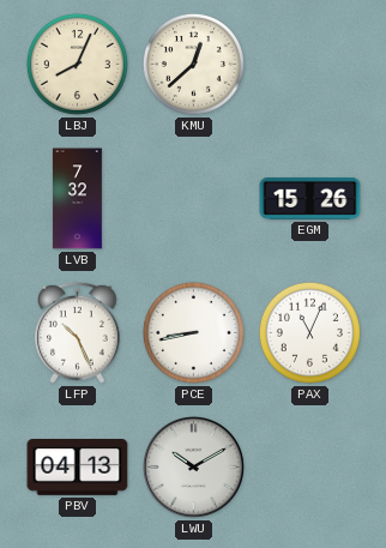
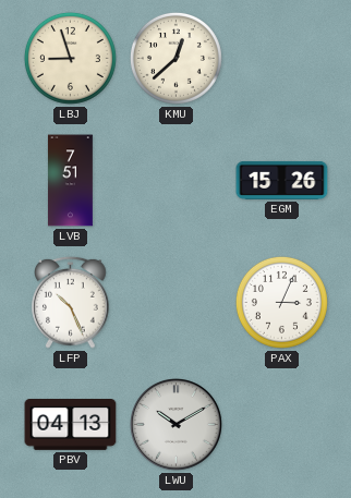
LBJ: 8:04 -> 8:57 (70, 58)
LVB: 7:32 -> 7:51 (70, 181)
PCE: 8:43 -> none (193, 332)
PAX: 11:04 -> 3:04 (281, 302)
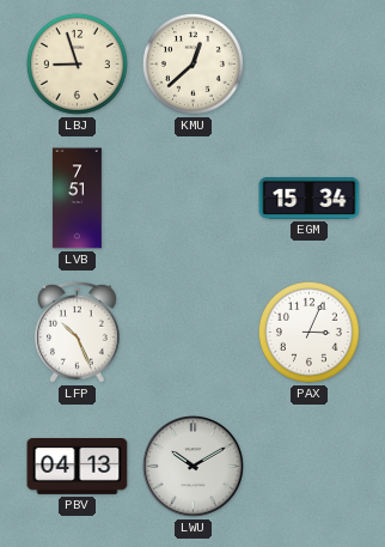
EGM: 15:26 -> 15:34 (310, 197)
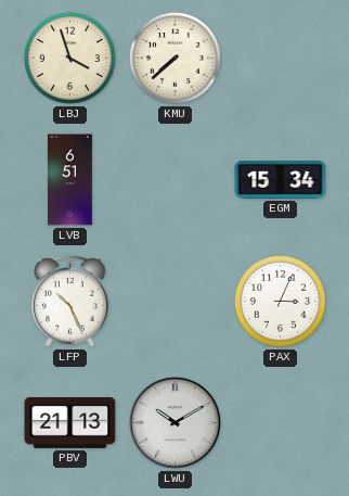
LBJ: 8:57 -> 3:57 (69, 58)
KMU: 12:38 -> 7:38 (174, 58)
LVB: 7:51 -> 6:51 (69, 180)
PBV: 04:13 -> 21:13 (70, 423)
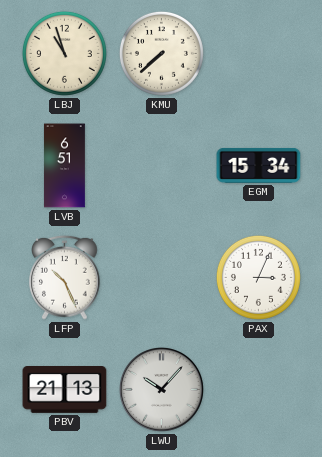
LBJ: 3:57 -> 10:57 (64, 53)
LWU: 10:10 -> 10:07 (162, 390)
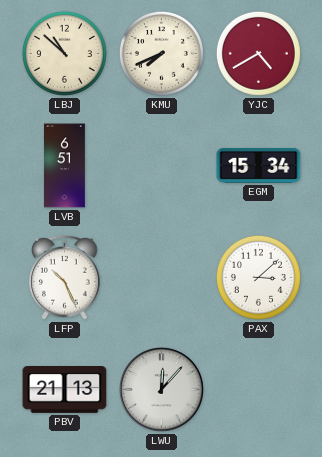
LBJ: 10:57 -> 10:52 (64, 53)
KMU: 7:38 -> 7:41 (161, 53)
YJC: none -> 4:40 (258, 53)
PAX: 3:04 -> 3:08 (258, 277)
LWU: 10:07 -> 12:07 (162, 390)
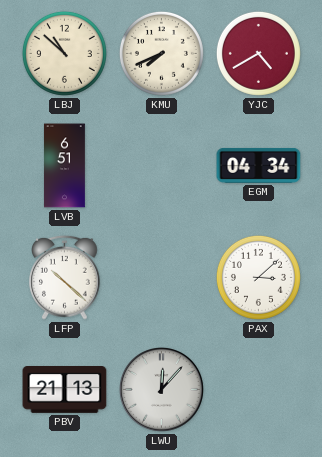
EGM: 15:34 -> 04:34 (259, 165)
LFP: 10:26 -> 10:22 (65, 277)
